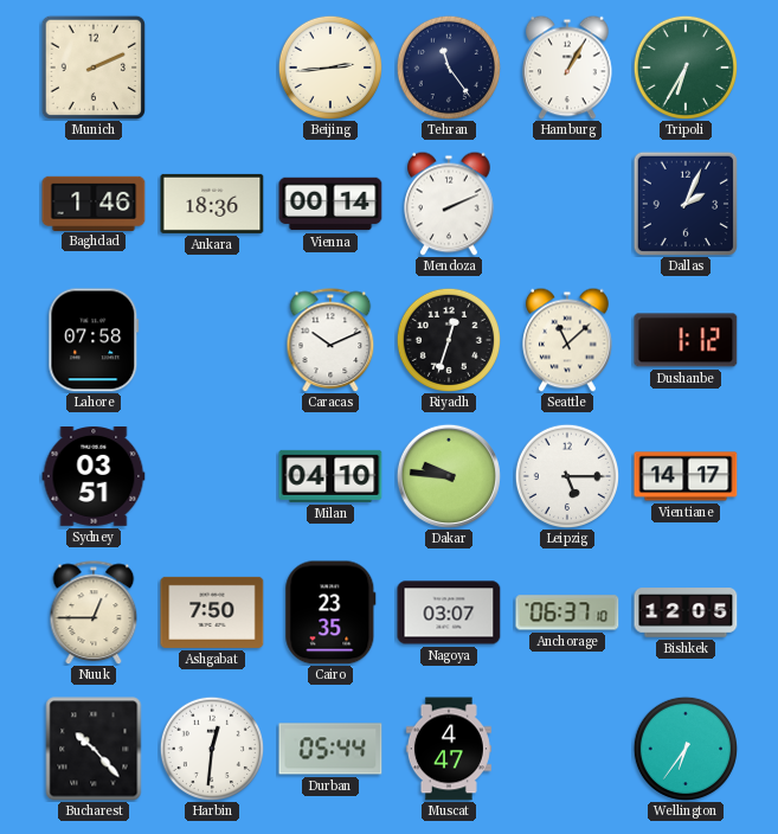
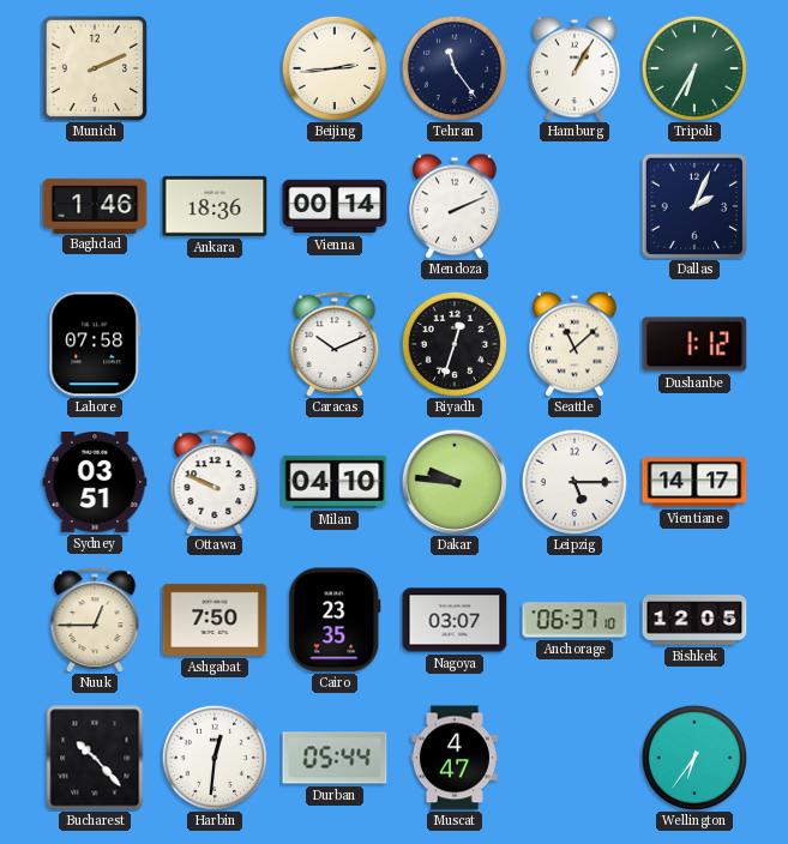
Ottawa: none -> 9:49 (215, 482)
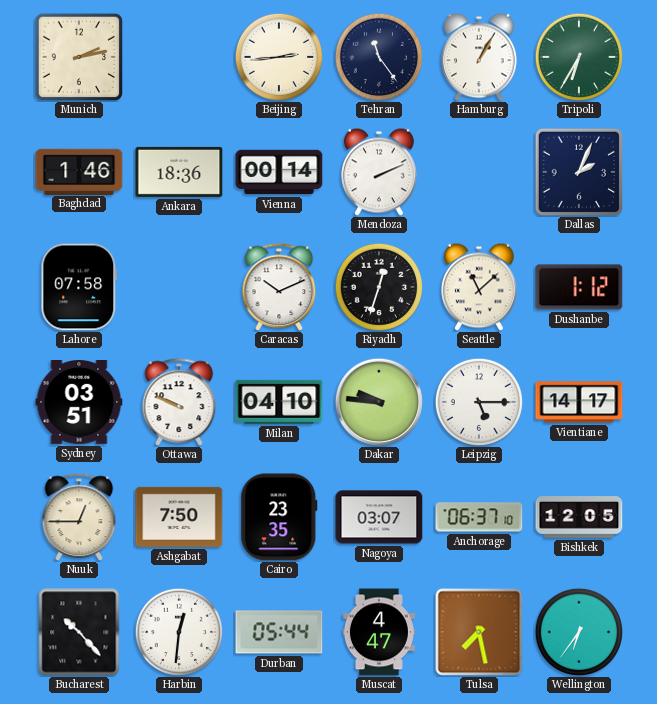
Munich: 2:11 -> 2:13 (78, 56)
Tulsa: none -> 7:28 (479, 632)
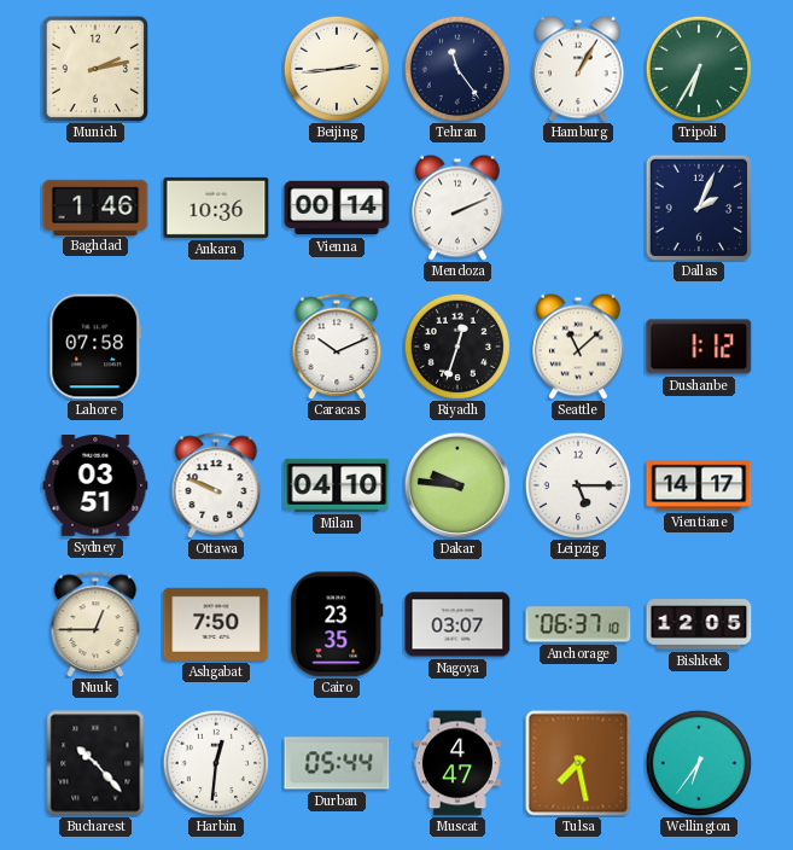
Ankara: 18:36 -> 10:36 (216, 208)
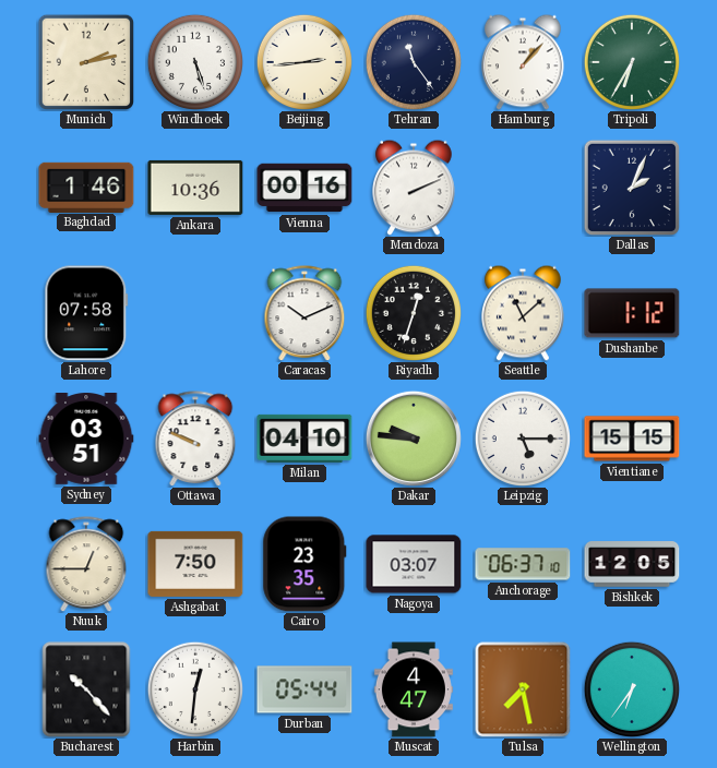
Windhoek: none -> 5:27 (194, 61)
Hamburg: 1:05 -> 1:07 (524, 62)
Vienna: 00:14 -> 00:16 (304, 188)
Vientiane: 14:17 -> 15:15 (632, 439)
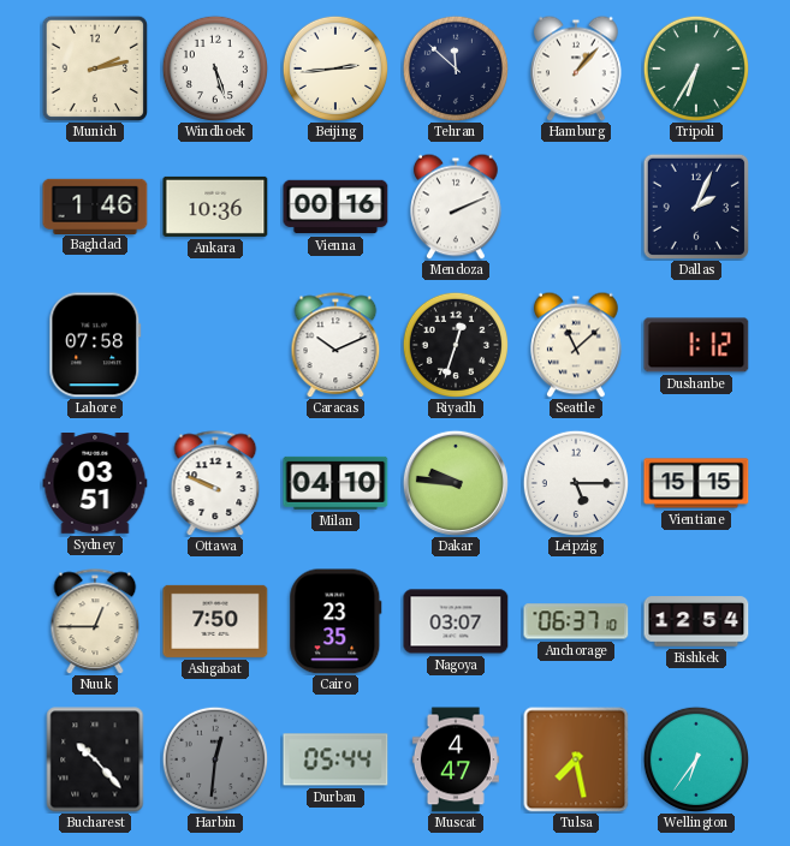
Tehran: 11:24 -> 11:52 (455, 67)
Bishkek: 12:05 -> 12:54 (696, 621)
Harbin dial: white -> grey (214, 758)
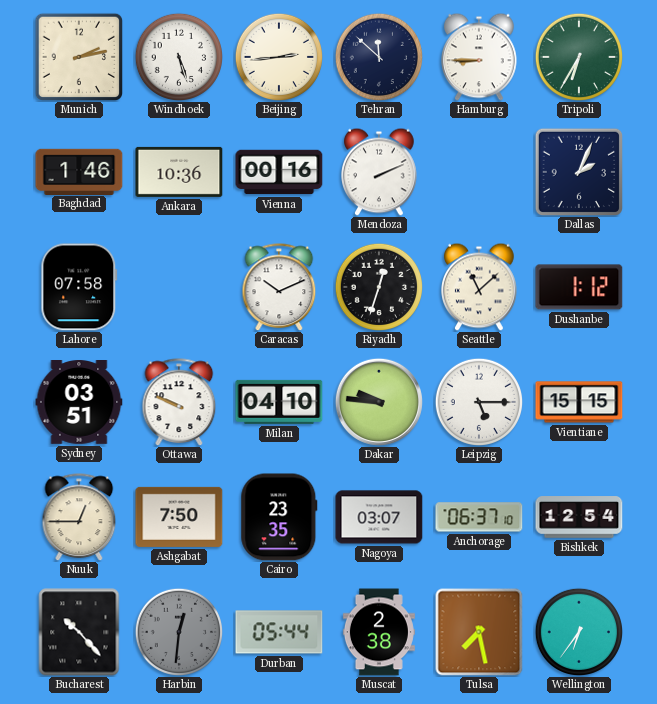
Hamburg: 1:07 -> 8:45 (480, 57)
Muscat: 4:47 -> 2:38 (379, 632)
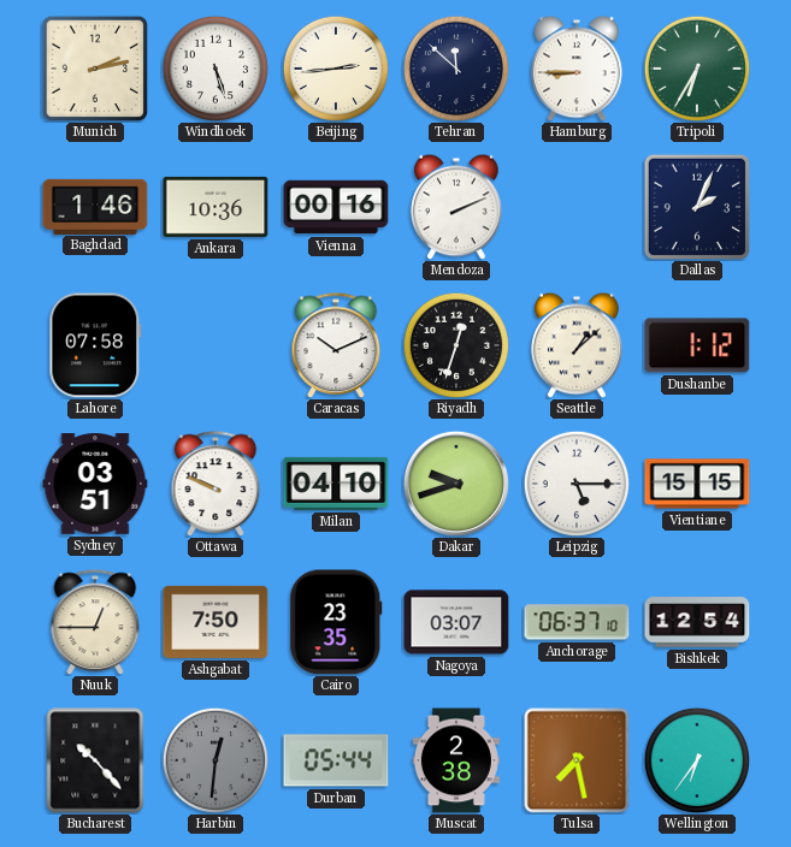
Seattle: 11:08 -> 1:08 (578, 345)
Dakar: 9:46 -> 9:42 (456, 484)
